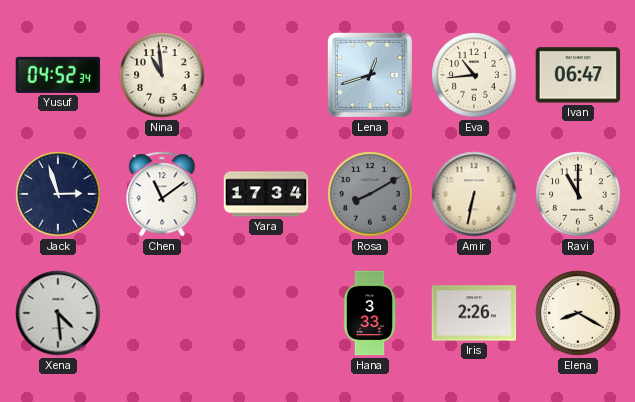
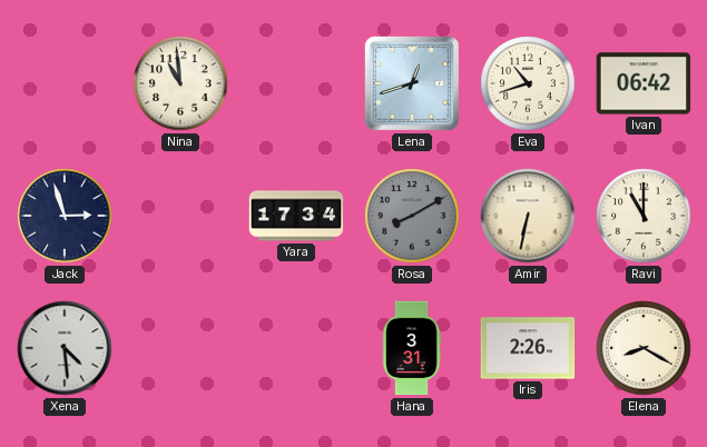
Yusuf: 04:52 -> none (58, 75)
Eva: 10:44 -> 10:42 (528, 83)
Ivan: 06:47 -> 06:42 (644, 83)
Chen: 11:09 -> none (162, 194)
Hana: 3:33 -> 3:31 (412, 348)
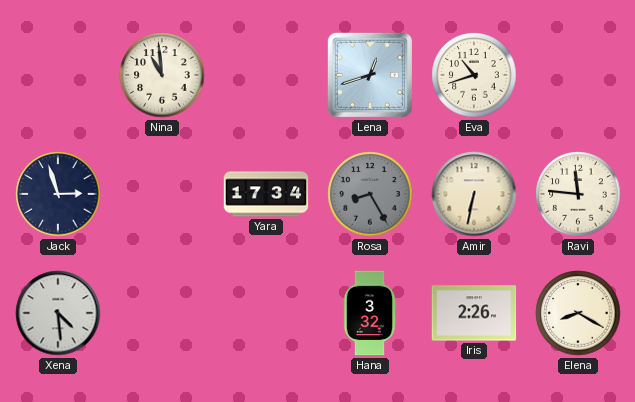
Ivan: 06:42 -> none (644, 83)
Rosa: 8:10 -> 8:25 (370, 194)
Ravi: 11:00 -> 11:46 (578, 194)
Hana: 3:31 -> 3:32 (370, 313)
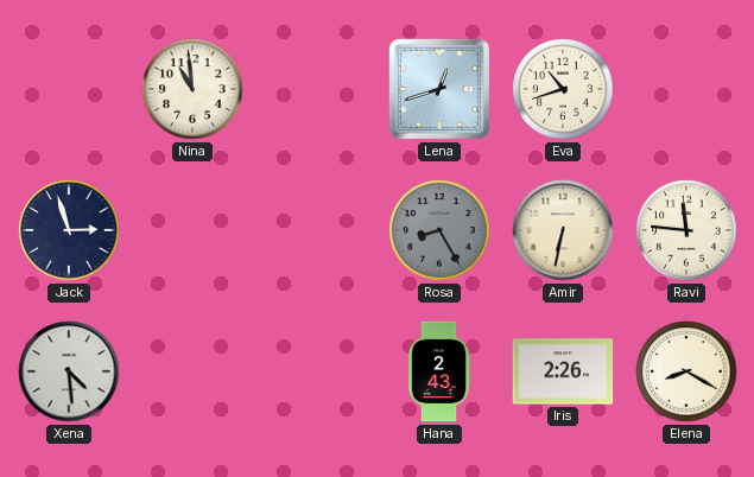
Yara: 17:34 -> none (266, 194)
Hana: 3:32 -> 2:43 (439, 371)
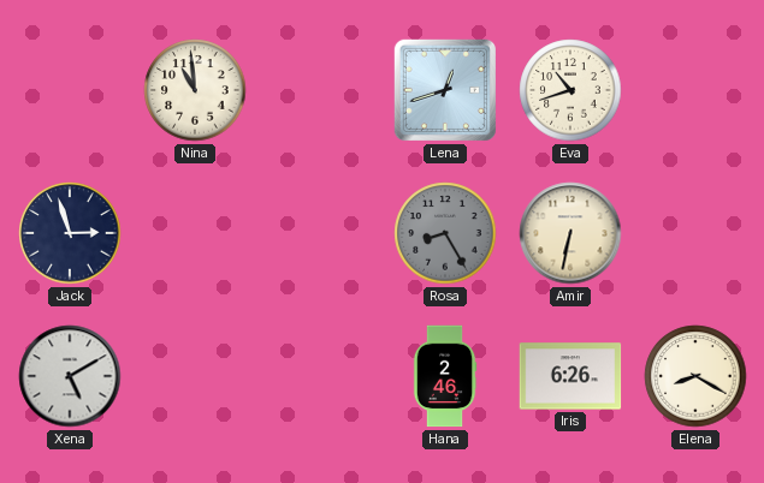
Ravi: 11:46 -> none (686, 230)
Xena: 4:29 -> 5:10 (70, 376)
Hana: 2:43 -> 2:46 (445, 376)
Iris: 2:26 -> 6:26 (570, 376)
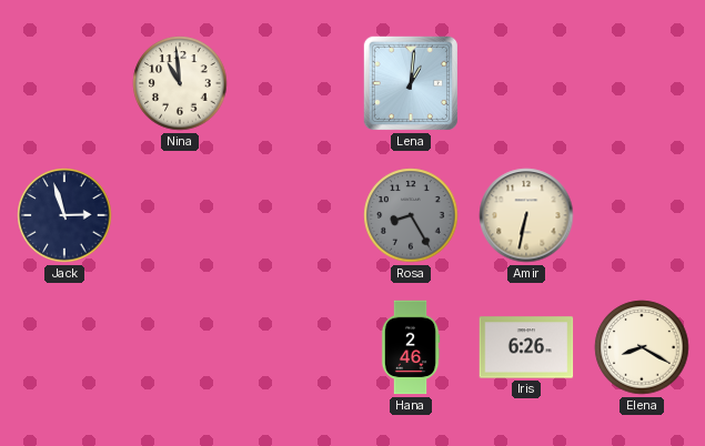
Lena: 12:42 -> 1:01 (411, 83)
Eva: 10:42 -> none (570, 90)
Xena: 5:10 -> none (70, 376)
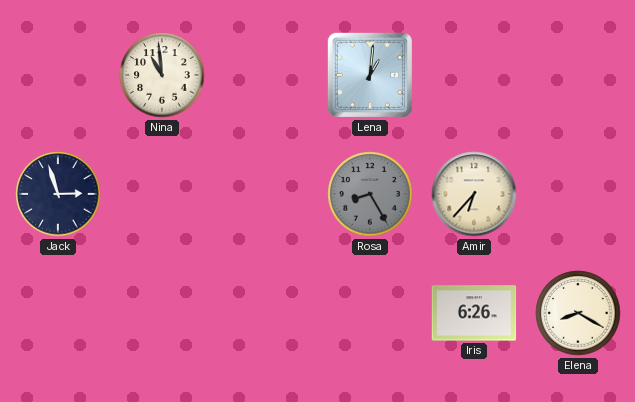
Amir: 6:32 -> 6:37 (474, 194)
Hana: 2:46 -> none (411, 347)
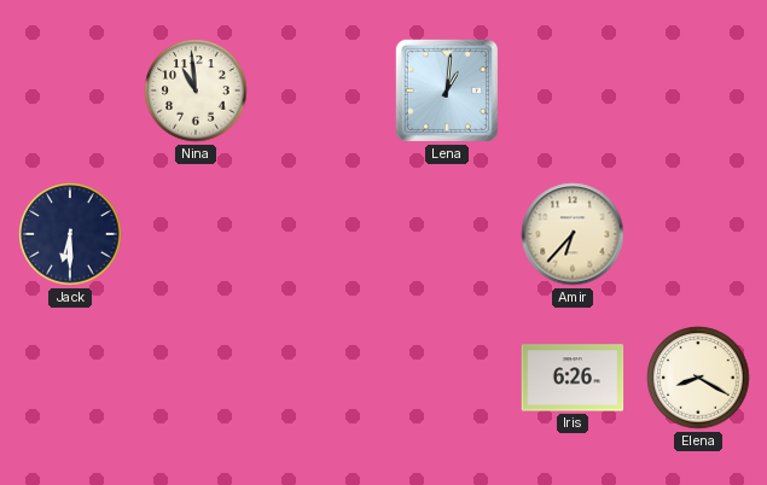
Jack: 2:57 -> 6:30 (70, 234)
Rosa: 8:25 -> none (370, 194)
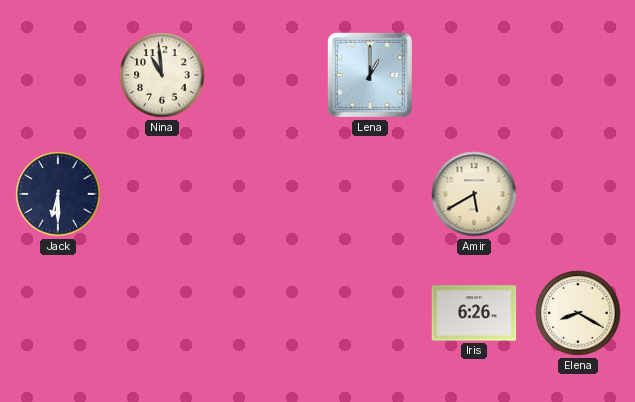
Lena: 1:01 -> 1:00 (370, 75)
Amir: 6:37 -> 5:40 (474, 194)
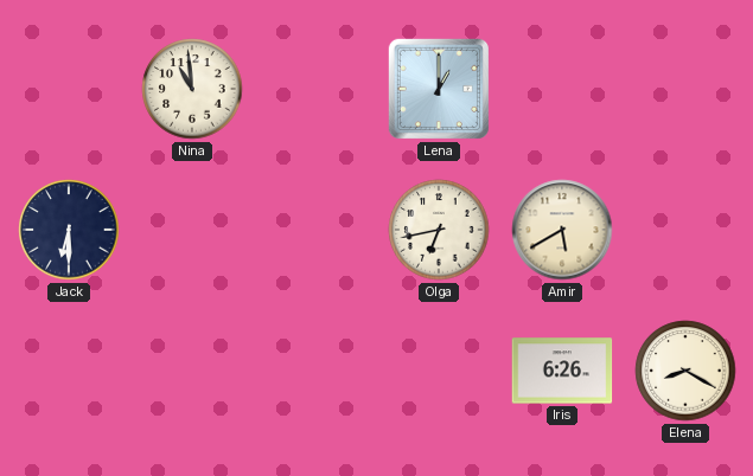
Olga: none -> 6:43 (439, 230)
